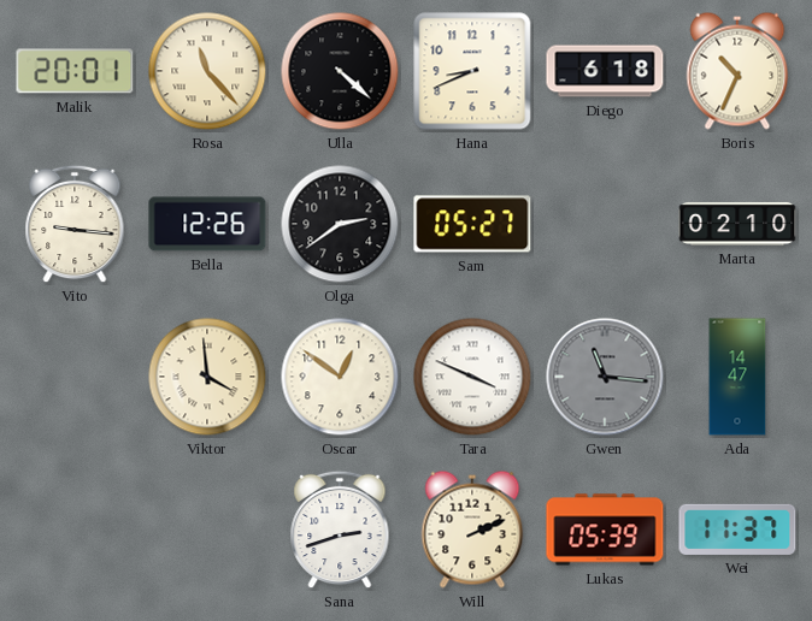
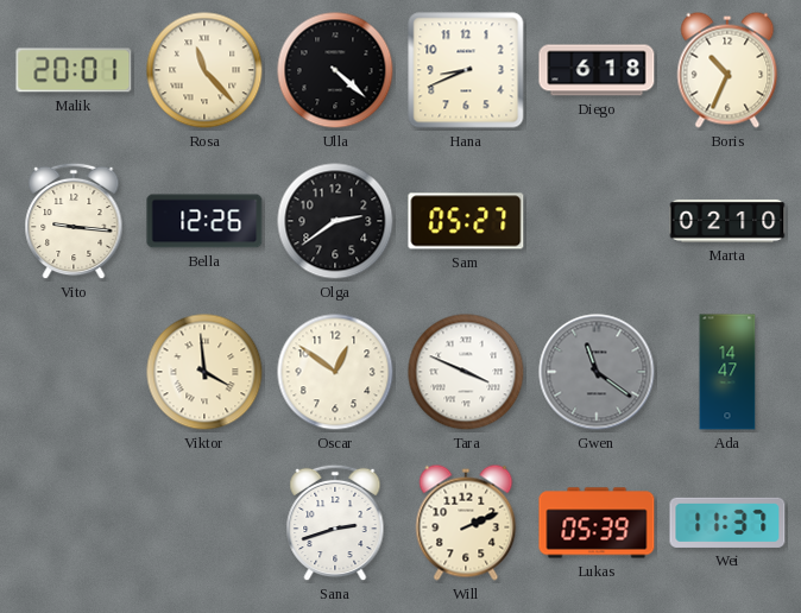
Gwen: 11:16 -> 11:21 (597, 372)
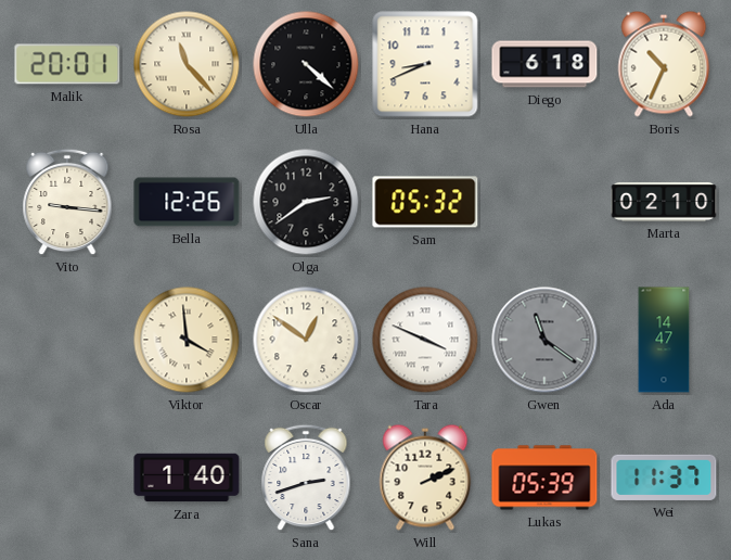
Sam: 05:27 -> 05:32 (425, 202)
Zara: none -> 1:40 (187, 478)
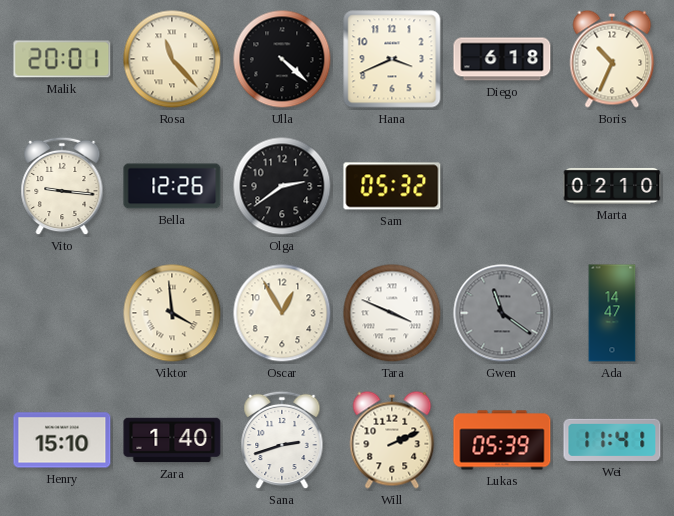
Hana: 8:41 -> 3:41 (392, 59)
Oscar: 12:51 -> 12:55 (282, 313)
Henry: none -> 15:10 (62, 440)
Wei: 11:37 -> 11:41 (612, 440)
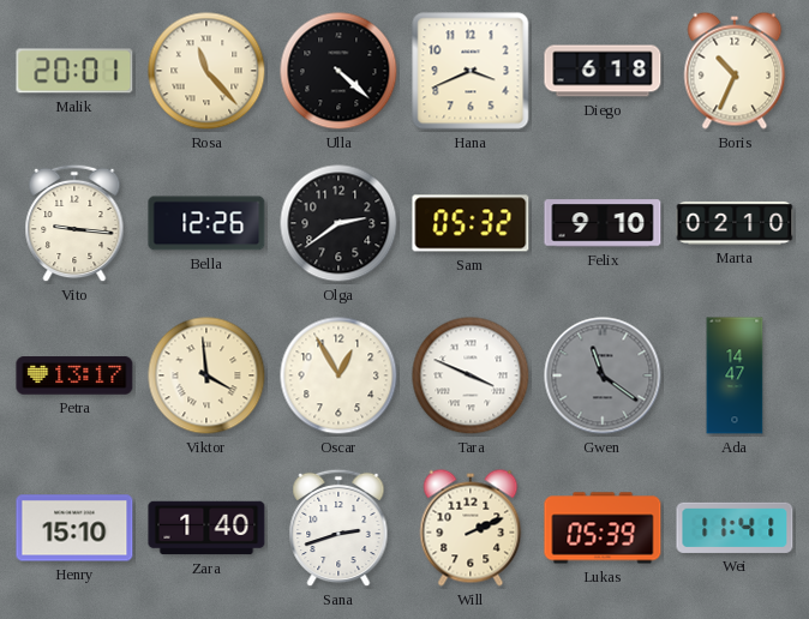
Felix: none -> 9:10 (603, 223)
Petra: none -> 13:17 (74, 375)
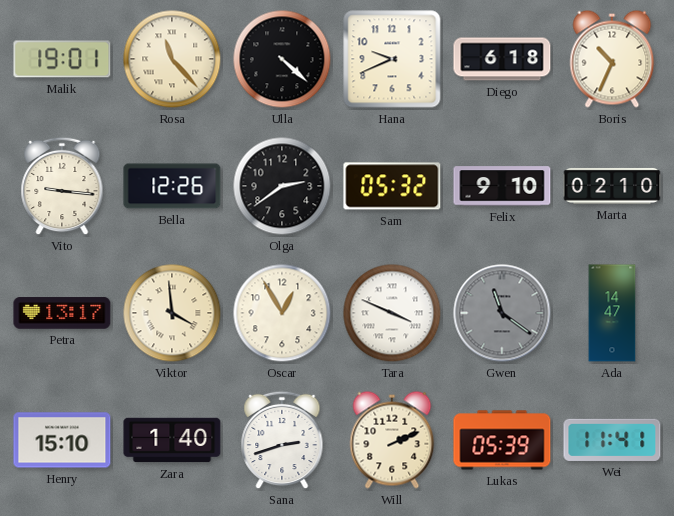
Malik: 20:01 -> 19:01 (62, 59)
Hana: 3:41 -> 9:41 (392, 59)
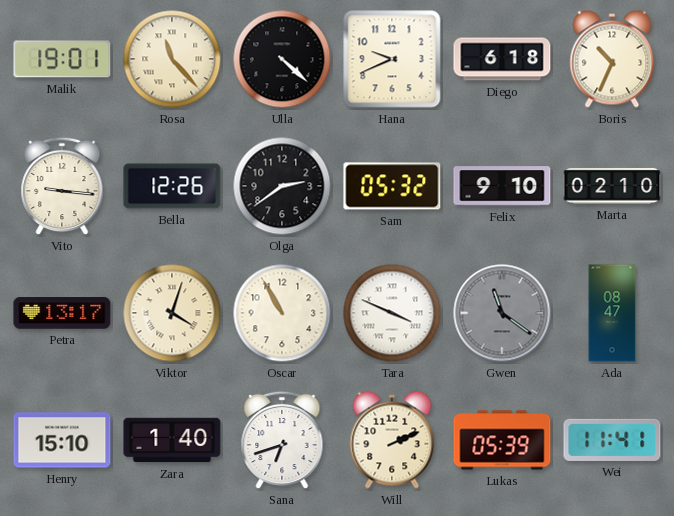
Viktor: 3:59 -> 4:03 (172, 313)
Oscar: 12:55 -> 10:55 (282, 313)
Ada: 14:47 -> 08:47 (612, 313)
Sana: 2:42 -> 6:42 (282, 440)
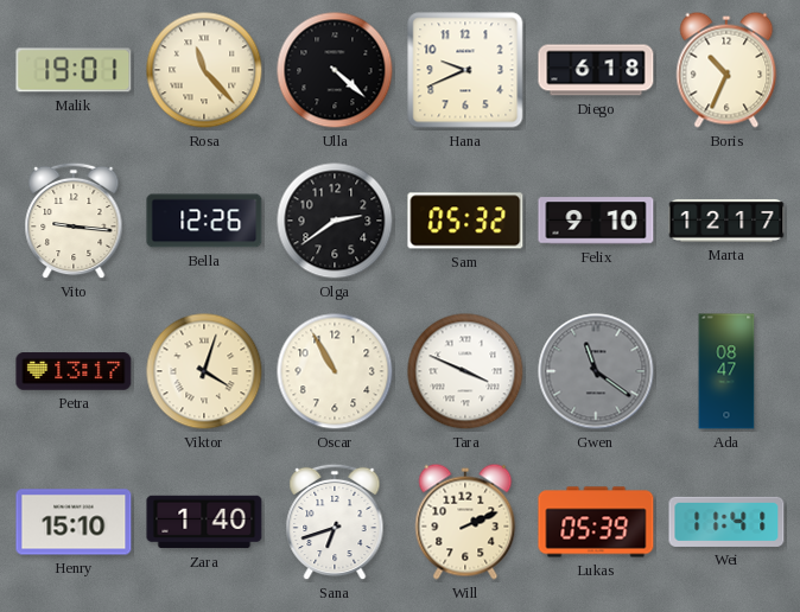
Marta: 02:10 -> 12:17 (726, 221)
